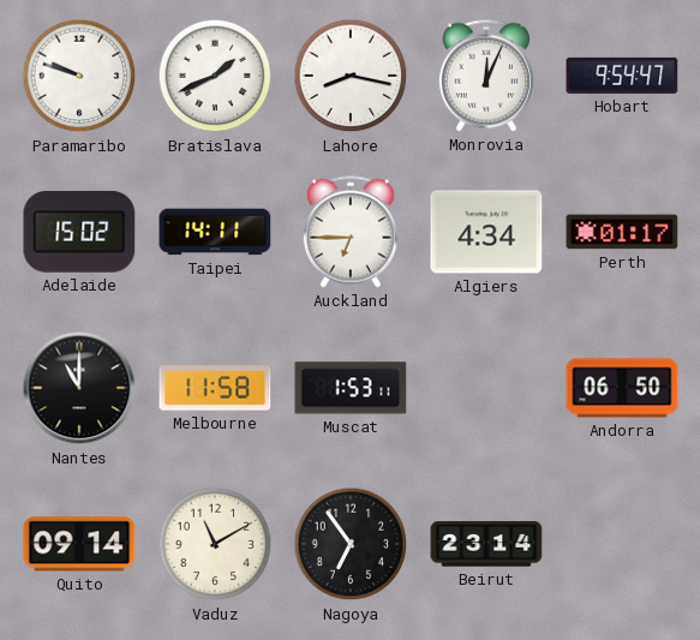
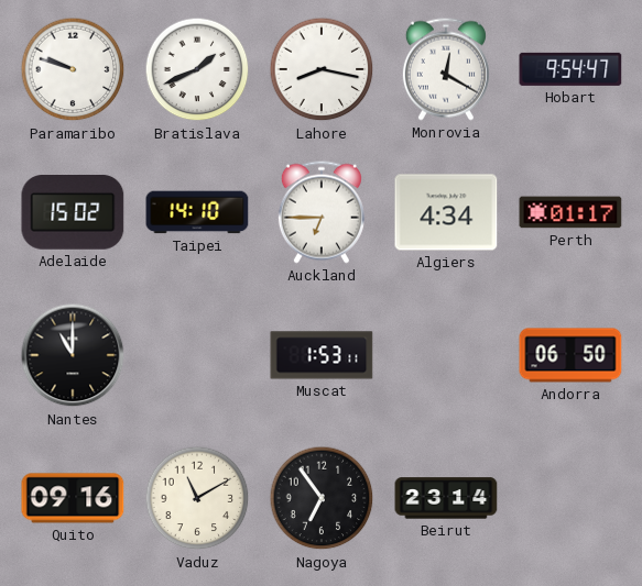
Monrovia: 12:04 -> 12:20 (446, 69)
Taipei: 14:11 -> 14:10 (197, 212)
Melbourne: 11:58 -> none (215, 388)
Quito: 09:14 -> 09:16 (73, 498)
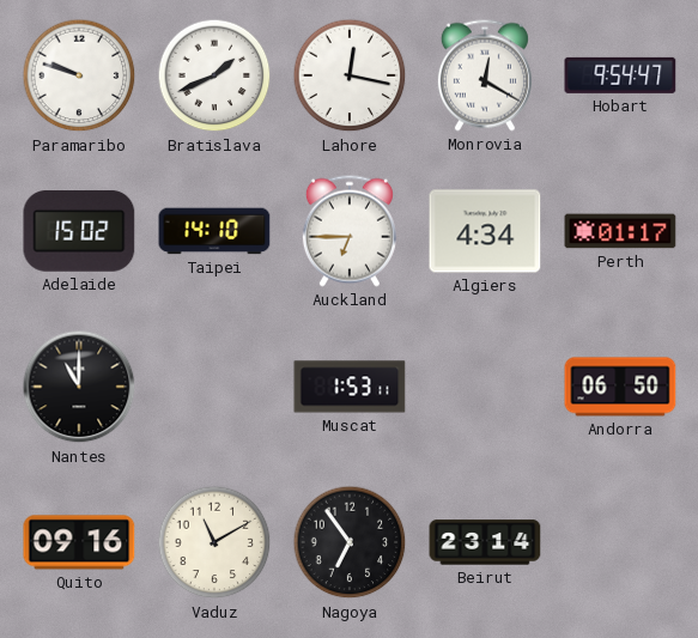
Lahore: 8:17 -> 12:17 (350, 75)
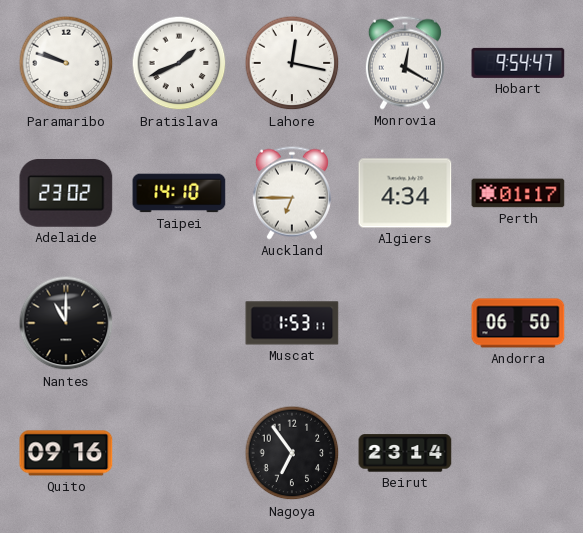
Adelaide: 15:02 -> 23:02 (66, 194)
Vaduz: 11:10 -> none (214, 542)
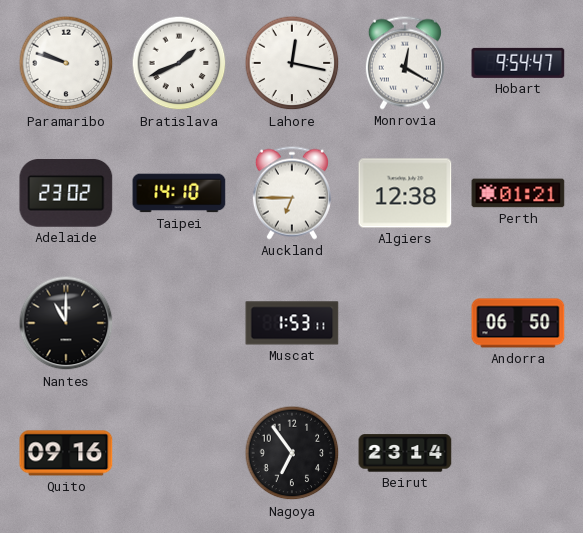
Algiers: 4:34 -> 12:38 (405, 193)
Perth: 01:17 -> 01:21 (518, 193)
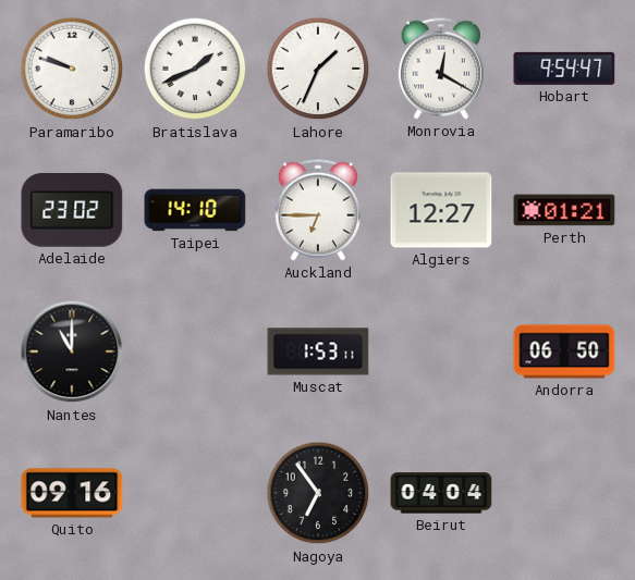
Lahore: 12:17 -> 1:34 (318, 69)
Algiers: 12:38 -> 12:27 (441, 210)
Beirut: 23:14 -> 04:04 (441, 493)
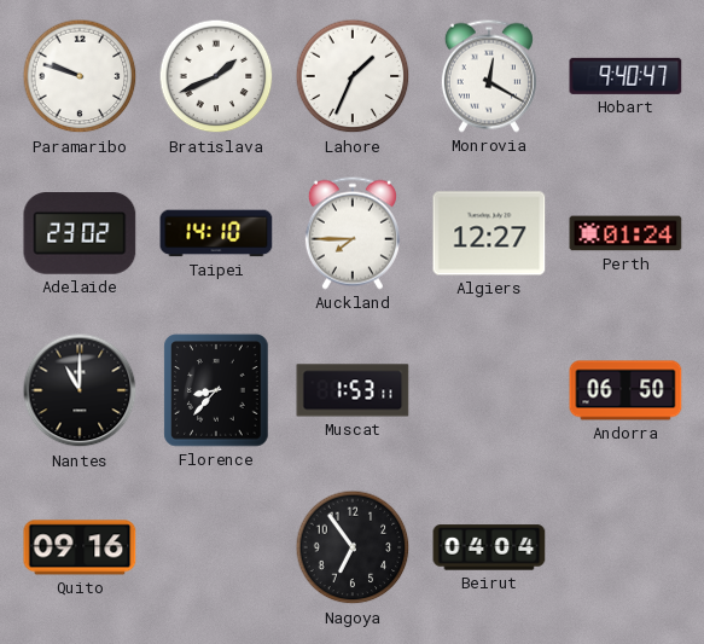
Hobart: 9:54 -> 9:40 (626, 76)
Auckland: 6:45 -> 7:45 (353, 233)
Perth: 01:21 -> 01:24 (626, 233)
Florence: none -> 8:37 (216, 390)
